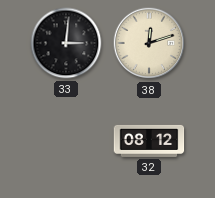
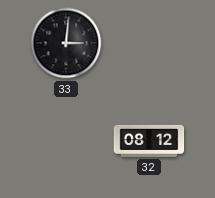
38: 12:12 -> none (149, 43)
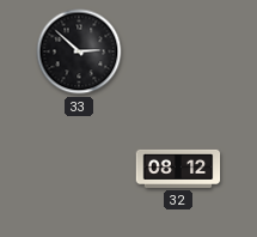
33: 3:01 -> 2:52 (79, 51)
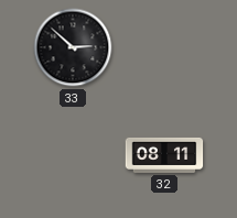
32: 08:12 -> 08:11 (164, 155)
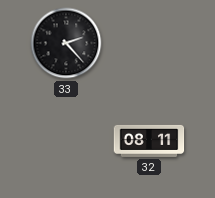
33: 2:52 -> 2:23 (66, 43)
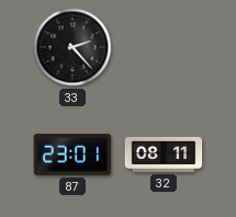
87: none -> 23:01 (72, 155)
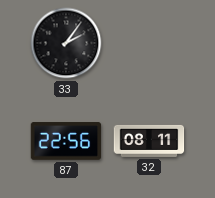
33: 2:23 -> 2:06 (66, 43)
87: 23:01 -> 22:56 (66, 141)
